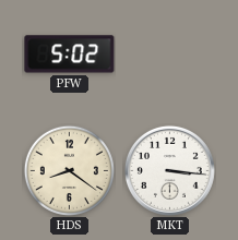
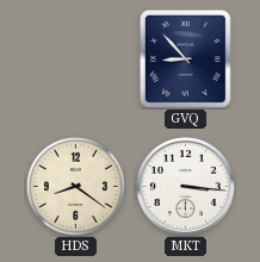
PFW: 5:02 -> none (70, 55)
GVQ: none -> 8:53 (185, 58)
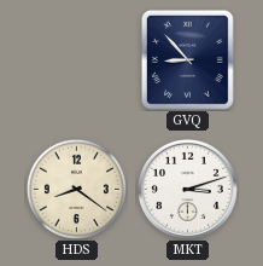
MKT: 3:16 -> 3:12 (187, 189)
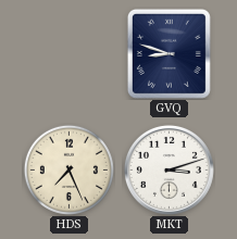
GVQ: 8:53 -> 8:48 (169, 53)
HDS: 8:21 -> 7:26 (68, 169)
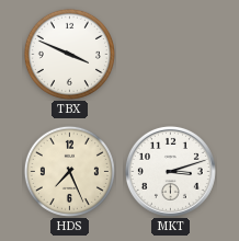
TBX: none -> 3:49 (69, 54)
GVQ: 8:48 -> none (169, 53)
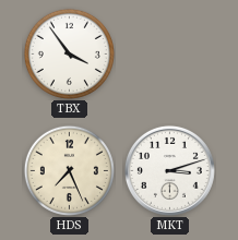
TBX: 3:49 -> 3:54 (69, 53)
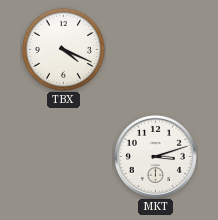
TBX: 3:54 -> 4:19 (63, 49)
HDS: 7:26 -> none (69, 170)
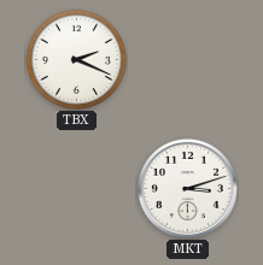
TBX: 4:19 -> 2:19 (76, 59)
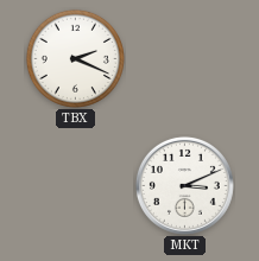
MKT: 3:12 -> 3:11 (184, 185)
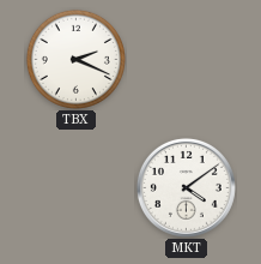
MKT: 3:11 -> 4:09 (186, 187)
